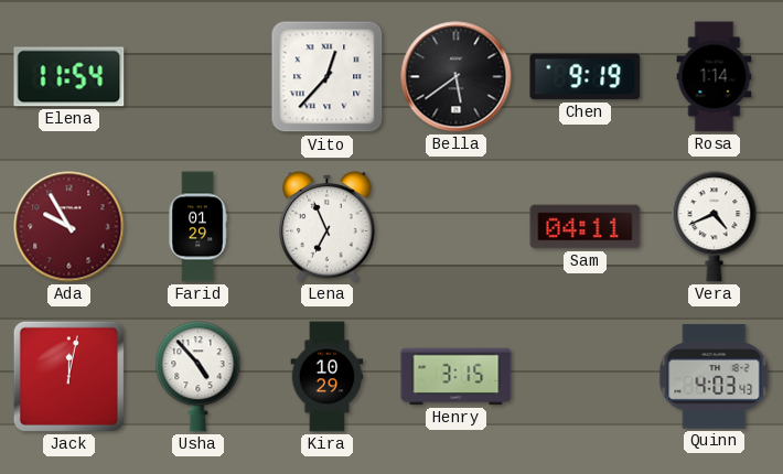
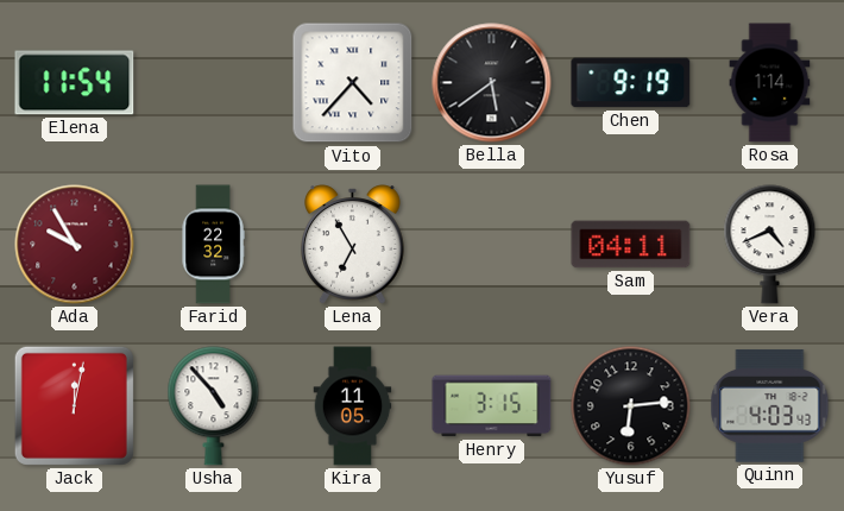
Vito: 12:37 -> 4:37 (353, 83)
Farid: 01:29 -> 22:32 (213, 245)
Lena: 6:56 -> 6:55 (353, 245)
Kira: 10:29 -> 11:05 (353, 406)
Yusuf: none -> 6:14 (631, 406)
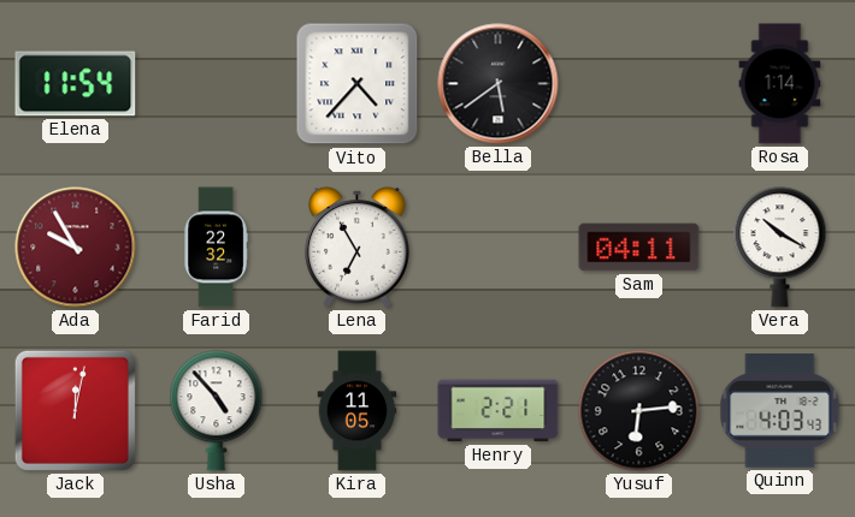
Chen: 9:19 -> none (631, 83)
Vera: 4:41 -> 10:20 (780, 248)
Henry: 3:15 -> 2:21 (499, 411)
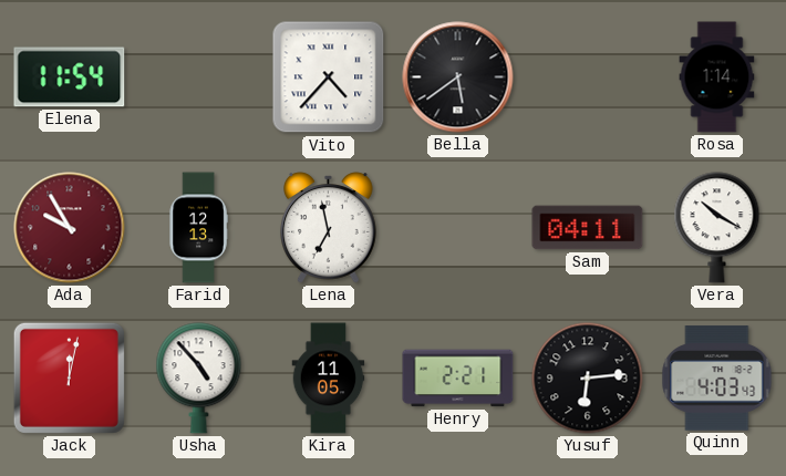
Farid: 22:32 -> 12:13 (198, 228)
Lena: 6:55 -> 6:58 (329, 228)
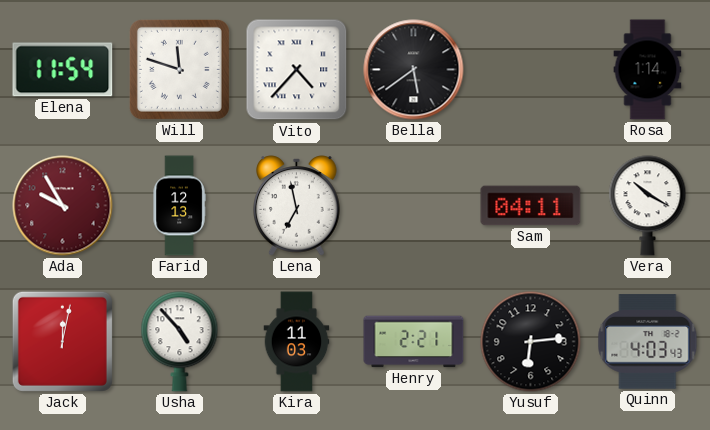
Will: none -> 11:48 (179, 69)
Kira: 11:05 -> 11:03 (297, 342)
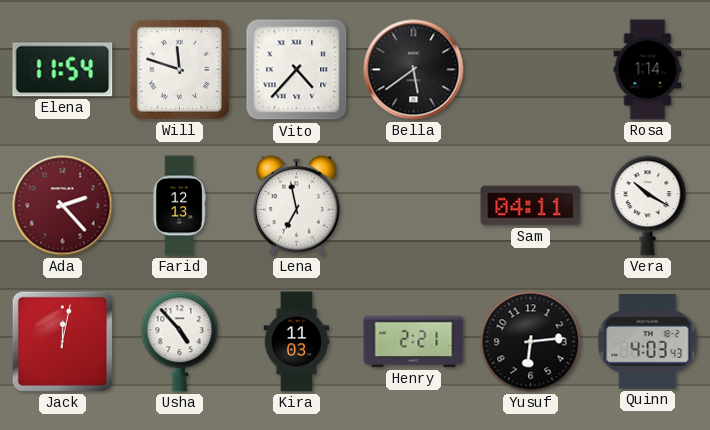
Ada: 9:55 -> 2:23 (63, 206)
